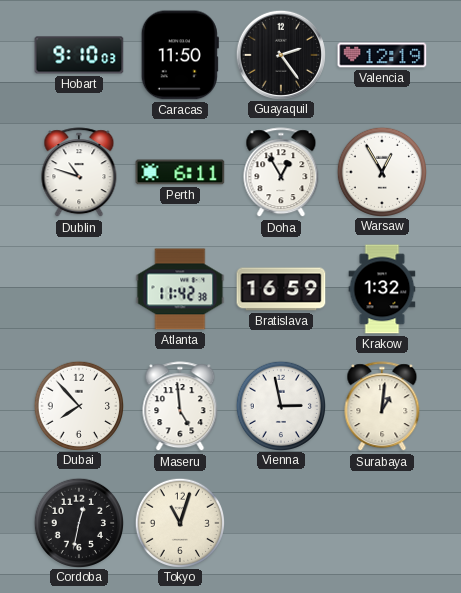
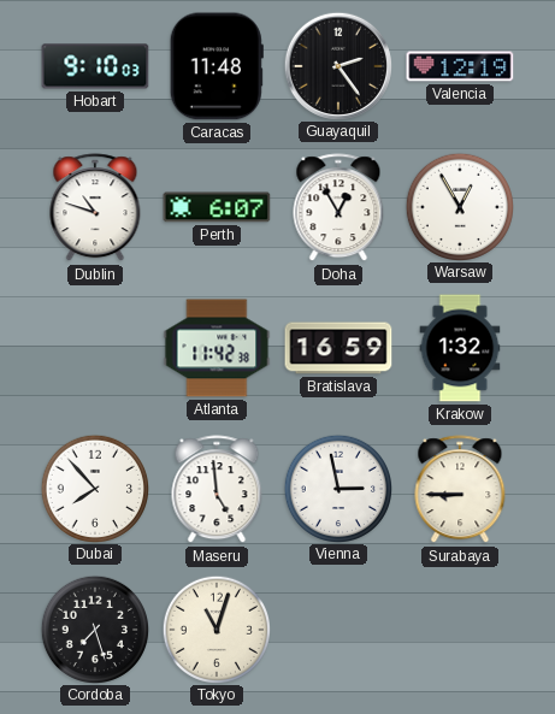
Caracas: 11:50 -> 11:48 (217, 66)
Perth: 6:11 -> 6:07 (217, 207)
Surabaya: 1:01 -> 8:45 (460, 490)
Cordoba: 12:32 -> 7:27 (94, 629)
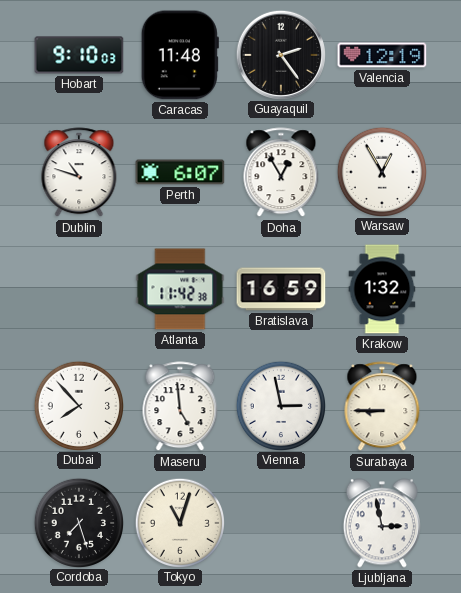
Ljubljana: none -> 2:58 (382, 523)
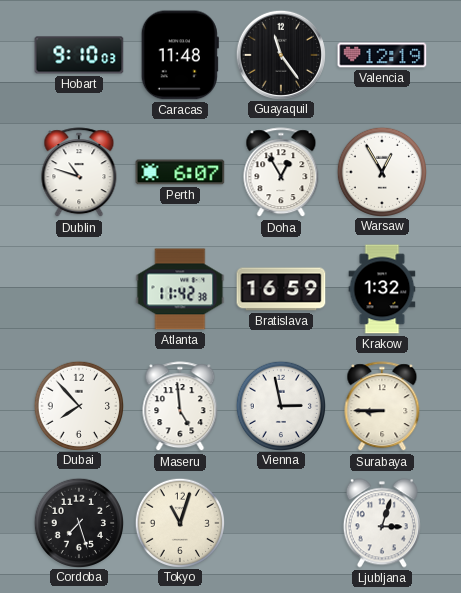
Guayaquil: 2:24 -> 11:24 (280, 54)
Ljubljana: 2:58 -> 3:03 (382, 523)
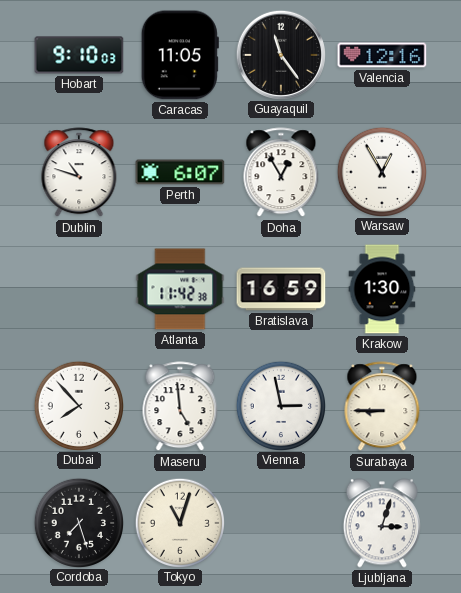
Caracas: 11:48 -> 11:05 (180, 55)
Valencia: 12:19 -> 12:16 (382, 55)
Krakow: 1:32 -> 1:30 (382, 289)
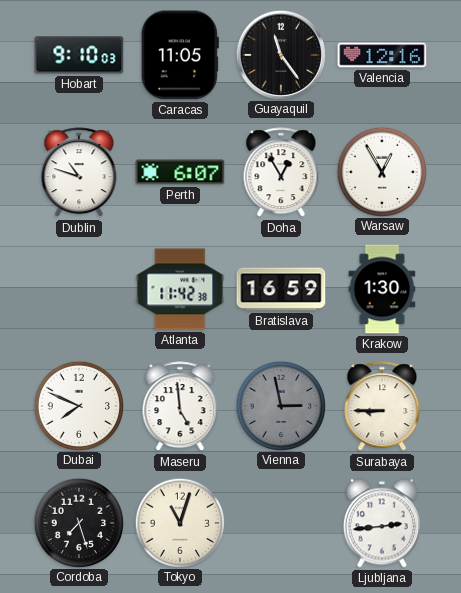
Dubai: 7:53 -> 7:49 (78, 405)
Vienna dial: white -> grey (280, 405)
Ljubljana: 3:03 -> 2:44 (382, 523)
